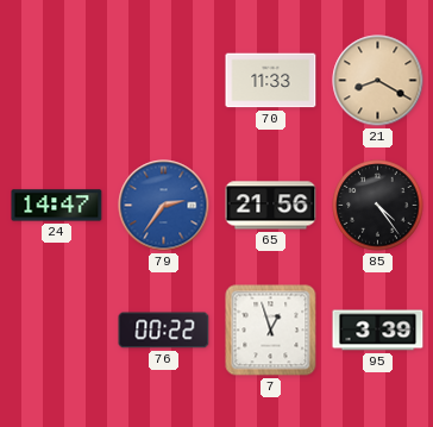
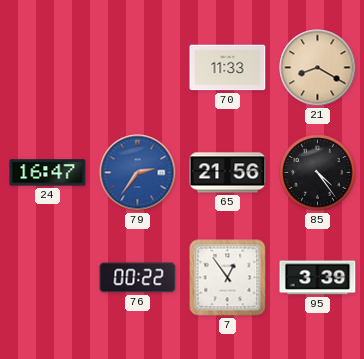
24: 14:47 -> 16:47 (48, 173)
7: 12:57 -> 12:54 (228, 278)
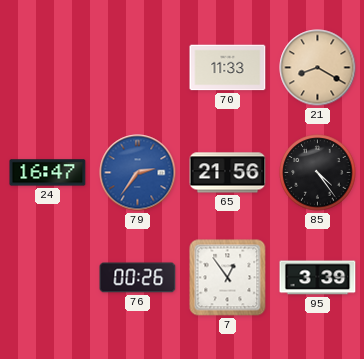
76: 00:22 -> 00:26 (138, 278)
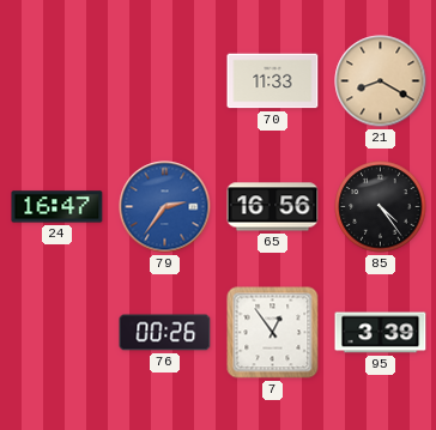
65: 21:56 -> 16:56 (273, 207)
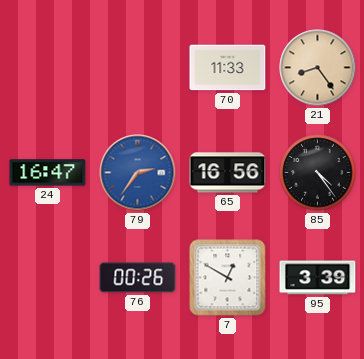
21: 8:20 -> 8:24 (318, 68)
7: 12:54 -> 12:50 (228, 278)
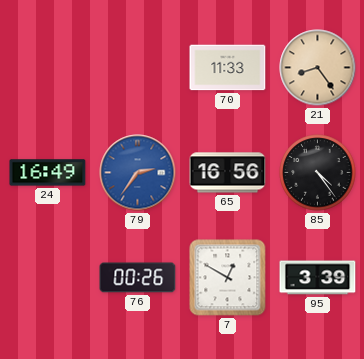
24: 16:47 -> 16:49 (48, 173)
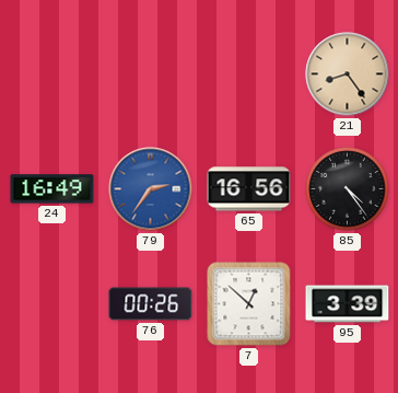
70: 11:33 -> none (228, 68)
7: 12:50 -> 12:52 (249, 304)
